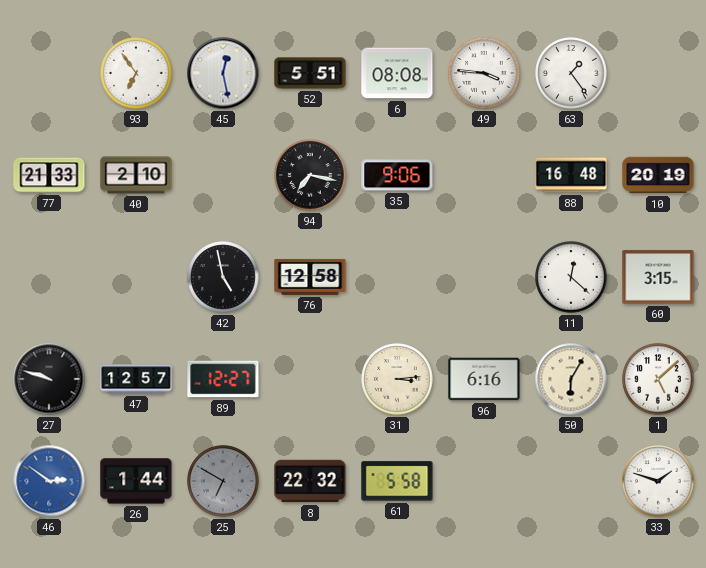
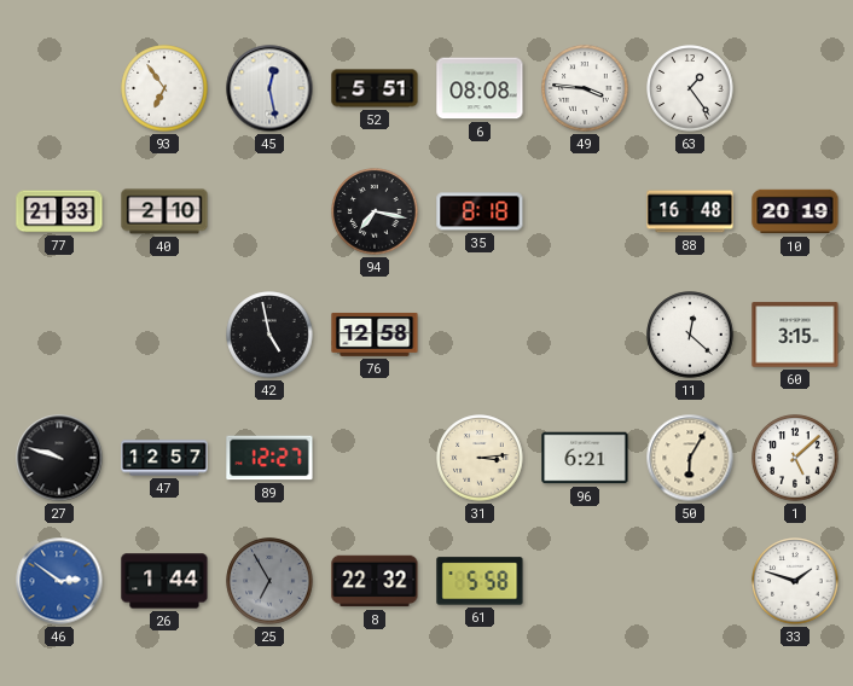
35: 9:06 -> 8:18 (480, 211)
96: 6:16 -> 6:21 (585, 458)
25: 6:50 -> 6:55 (269, 581)
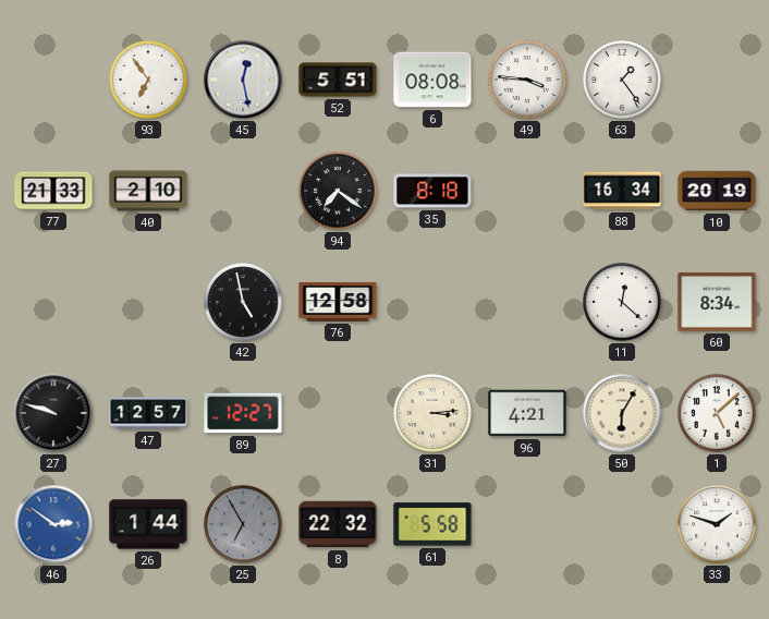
94: 7:17 -> 7:21 (338, 191)
88: 16:48 -> 16:34 (622, 191)
60: 3:15 -> 8:34 (717, 302)
96: 6:21 -> 4:21 (527, 413)
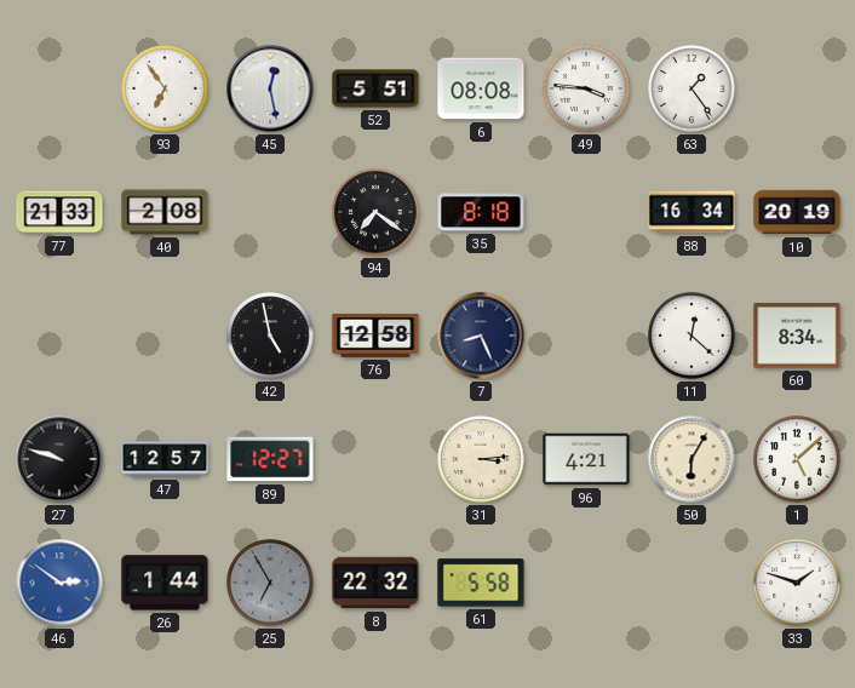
40: 2:10 -> 2:08 (165, 212)
7: none -> 8:26 (481, 336)
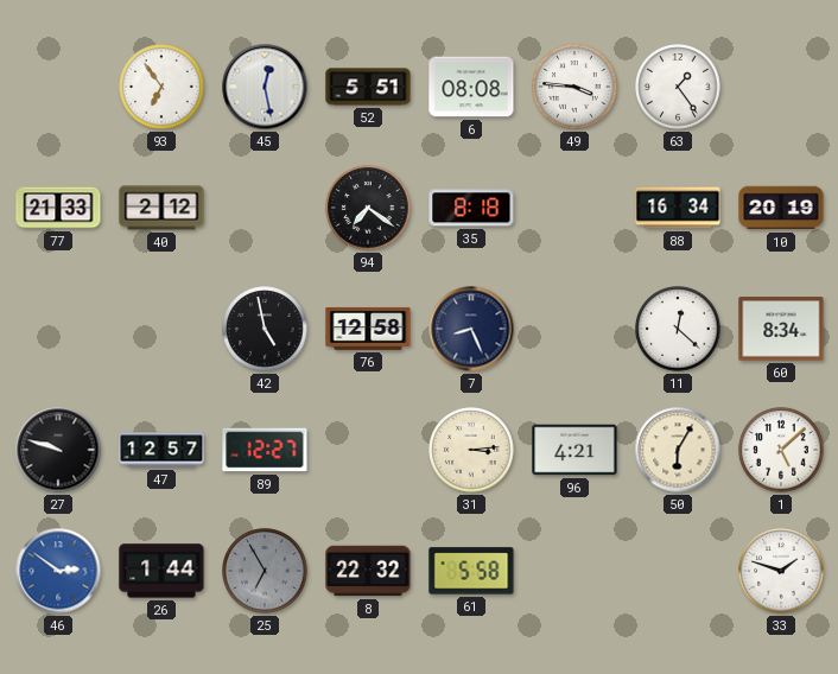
40: 2:08 -> 2:12 (161, 208)
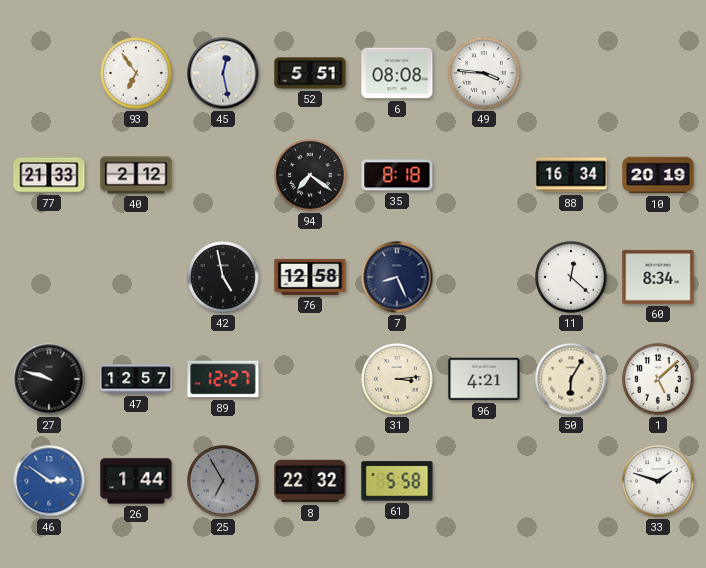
63: 1:24 -> none (678, 87)
